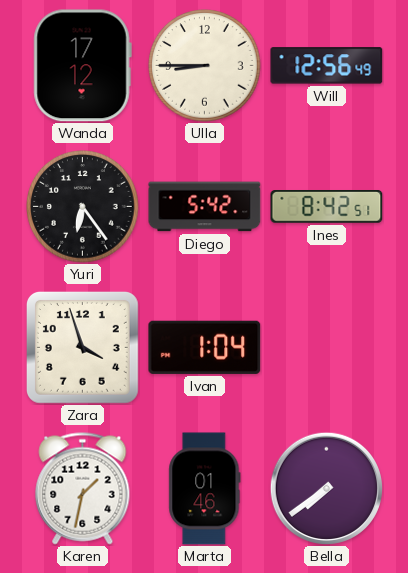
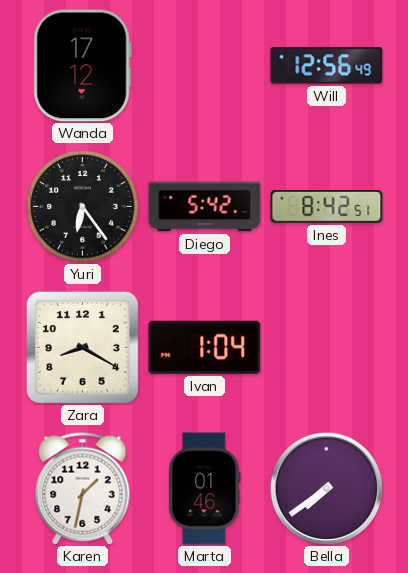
Ulla: 8:45 -> none (205, 66)
Zara: 3:57 -> 8:20 (82, 347)
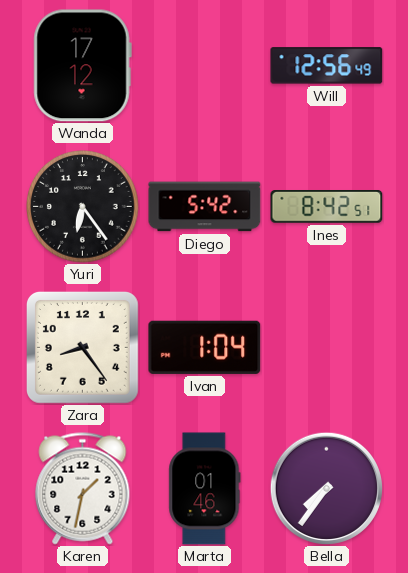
Zara: 8:20 -> 8:24 (82, 347)
Bella: 7:39 -> 7:36 (326, 488)
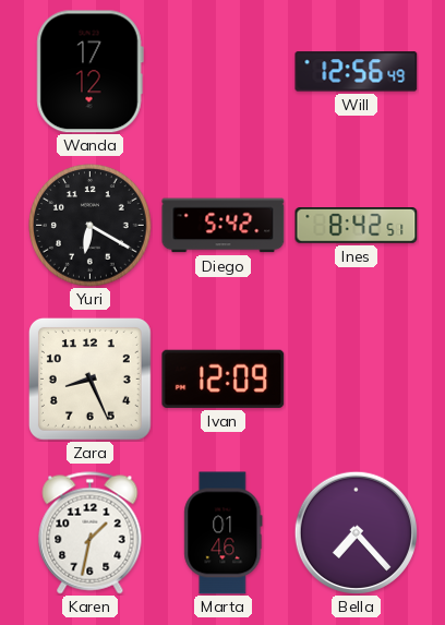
Yuri: 6:24 -> 6:20 (91, 226)
Zara: 8:24 -> 8:26 (89, 378)
Ivan: 1:04 -> 12:09 (224, 378)
Bella: 7:36 -> 7:23 (356, 532)
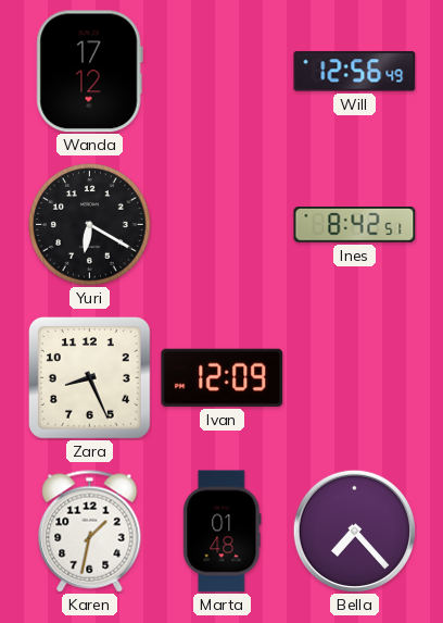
Diego: 5:42 -> none (224, 226)
Marta: 01:46 -> 01:48 (223, 532)
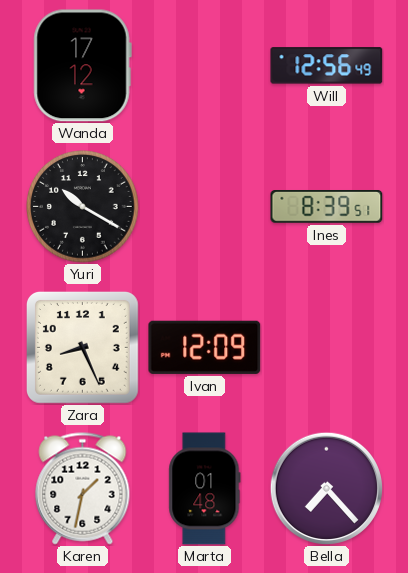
Yuri: 6:20 -> 10:20 (83, 207)
Ines: 8:42 -> 8:39 (327, 207)
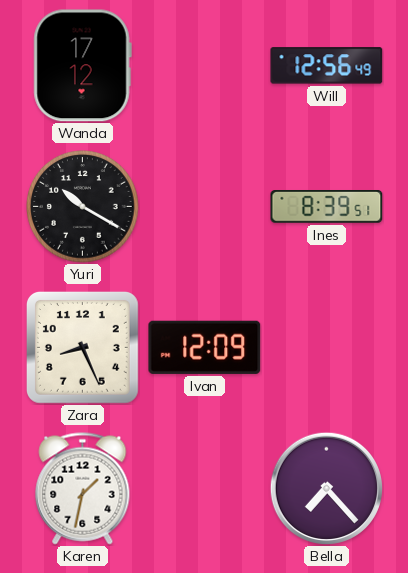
Marta: 01:48 -> none (205, 489)
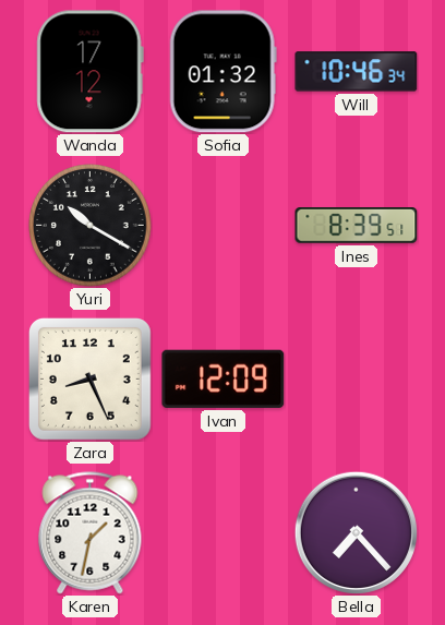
Sofia: none -> 01:32 (222, 72)
Will: 12:56 -> 10:46 (357, 72)
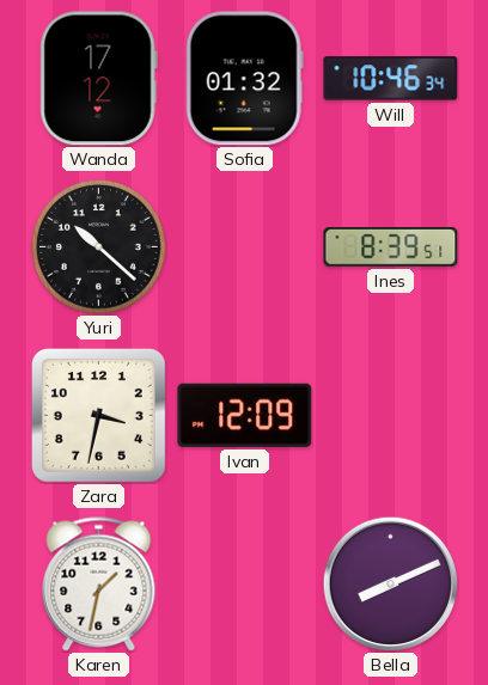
Yuri: 10:20 -> 10:22 (99, 247)
Zara: 8:26 -> 3:32 (98, 415)
Bella: 7:23 -> 8:11 (390, 583)
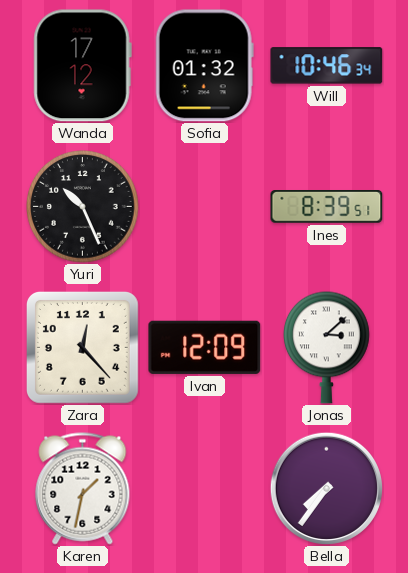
Yuri: 10:22 -> 10:26 (83, 207)
Zara: 3:32 -> 12:23 (82, 347)
Jonas: none -> 3:08 (327, 347)
Bella: 8:11 -> 7:36 (326, 488)
